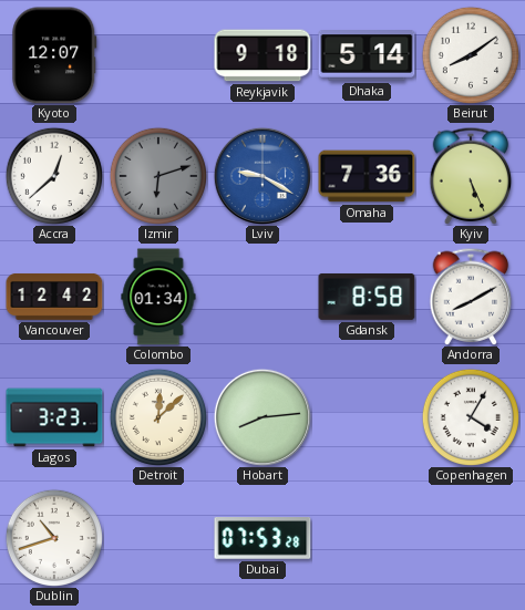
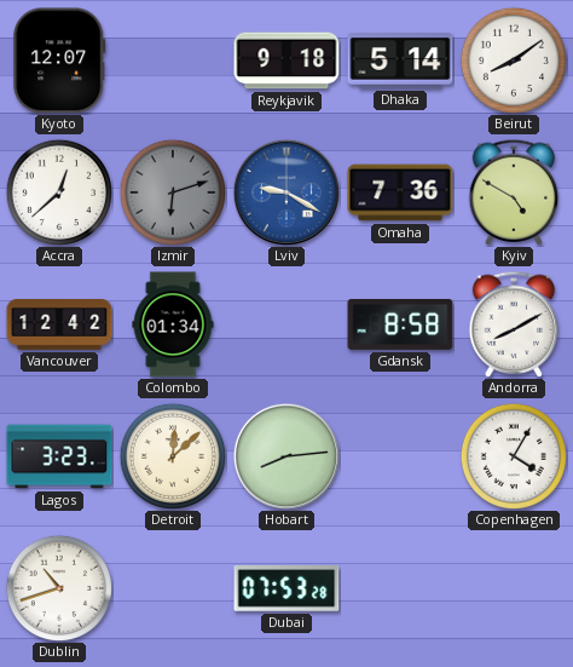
Kyiv: 5:26 -> 4:50 (514, 192)
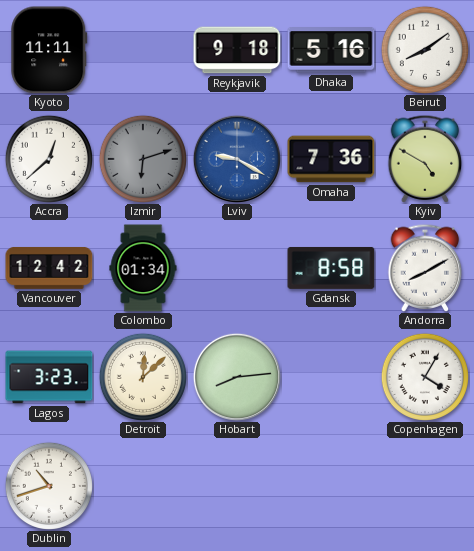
Kyoto: 12:07 -> 11:11 (49, 50)
Dhaka: 5:14 -> 5:16 (331, 51)
Dubai: 07:53 -> none (286, 590)
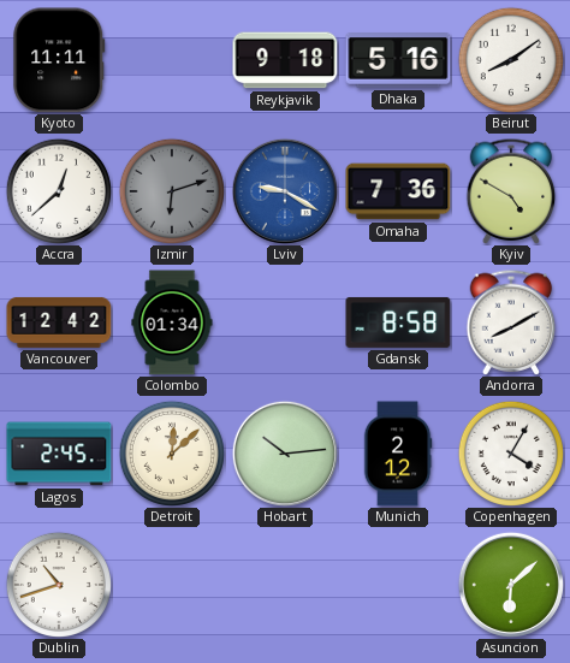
Lagos: 3:23 -> 2:45 (59, 454)
Hobart: 8:14 -> 10:14 (285, 454)
Munich: none -> 2:12 (398, 454)
Asuncion: none -> 6:08 (511, 585)
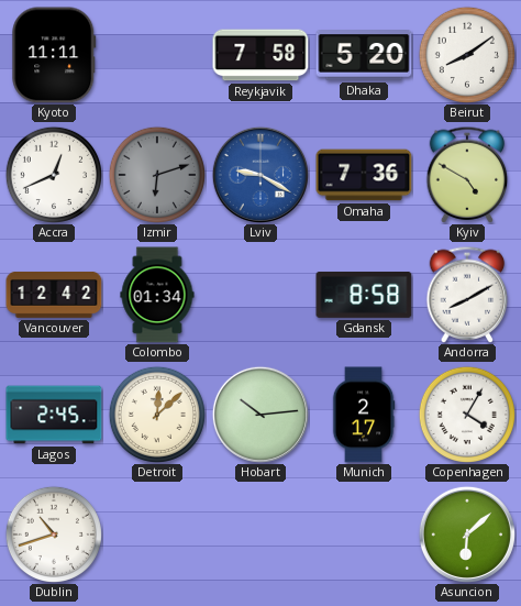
Reykjavik: 9:18 -> 7:58 (260, 55)
Dhaka: 5:16 -> 5:20 (364, 56)
Accra: 12:38 -> 12:41 (53, 174)
Munich: 2:12 -> 2:17 (364, 415)
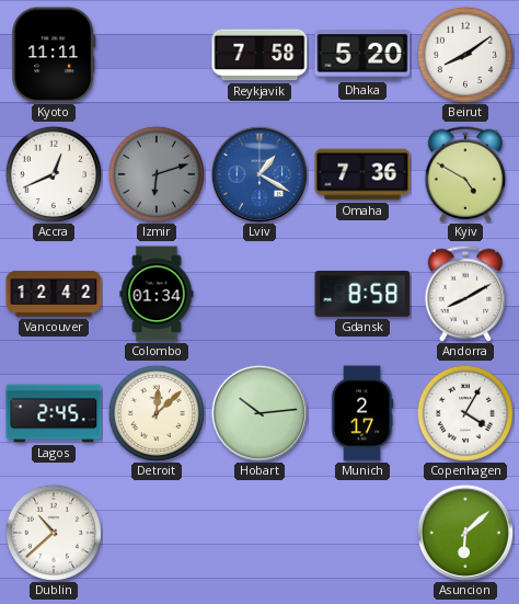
Lviv: 9:20 -> 1:20 (259, 174)
Dublin: 10:42 -> 10:38 (53, 532)
